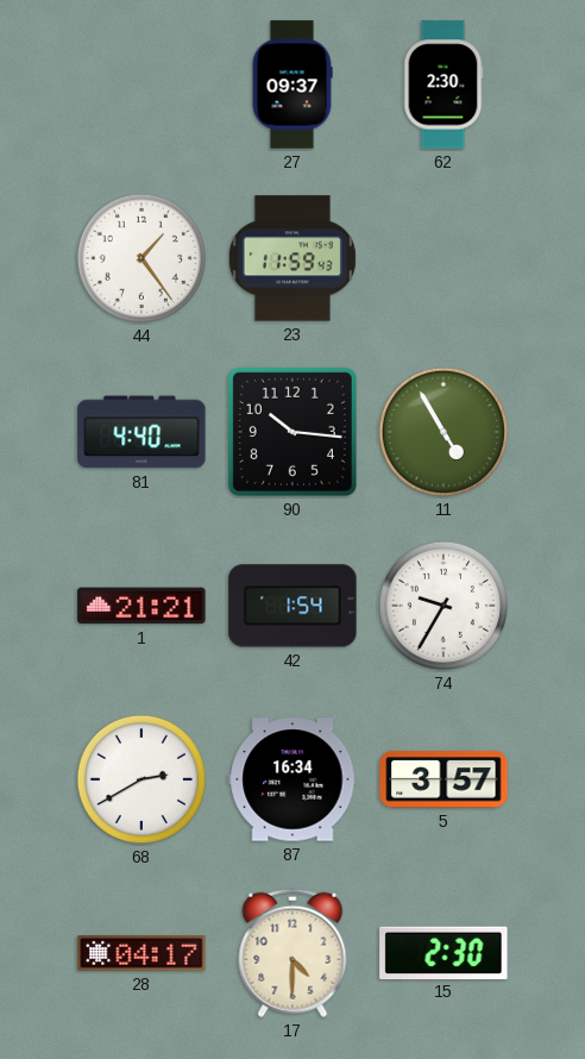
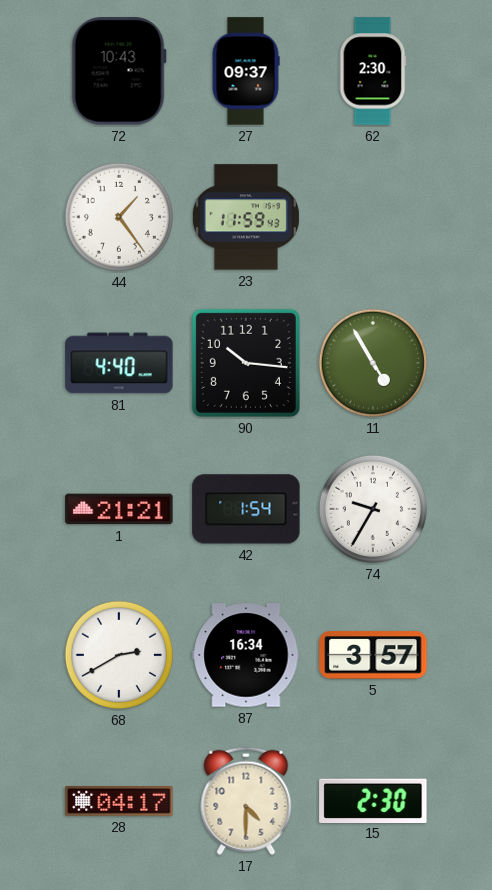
72: none -> 10:43 (119, 71)
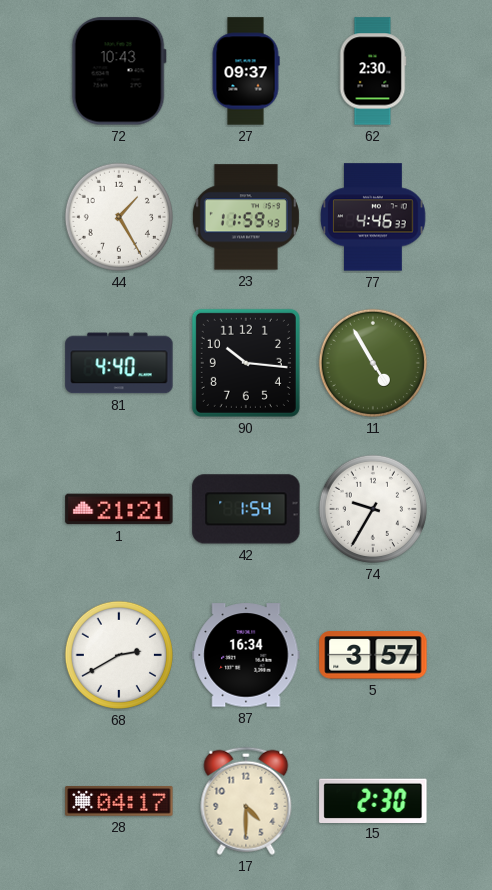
44: 1:24 -> 1:25 (119, 217)
77: none -> 4:46 (373, 217)
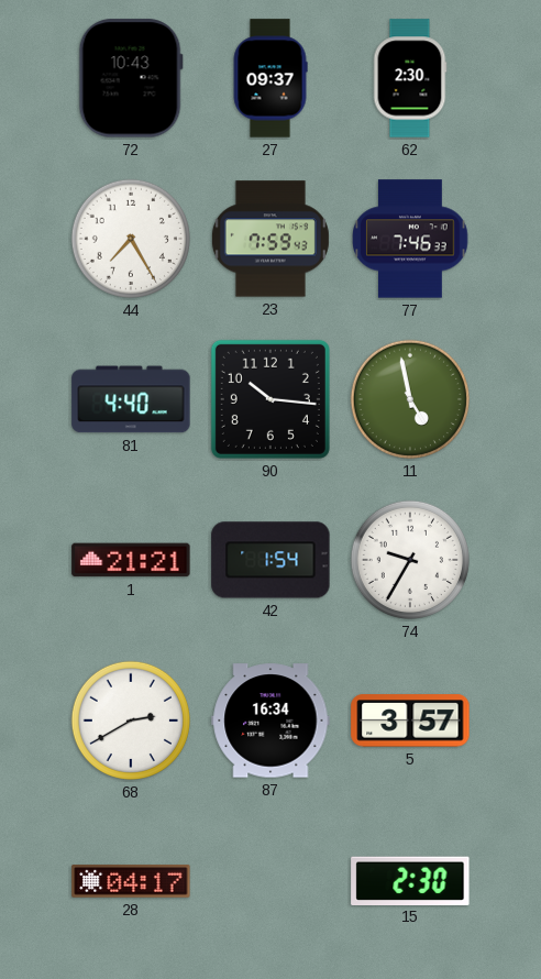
44: 1:25 -> 7:25 (131, 239)
23: 11:59 -> 7:59 (270, 239)
77: 4:46 -> 7:46 (410, 239)
11: 4:55 -> 4:58 (410, 399)
17: 4:30 -> none (246, 801)
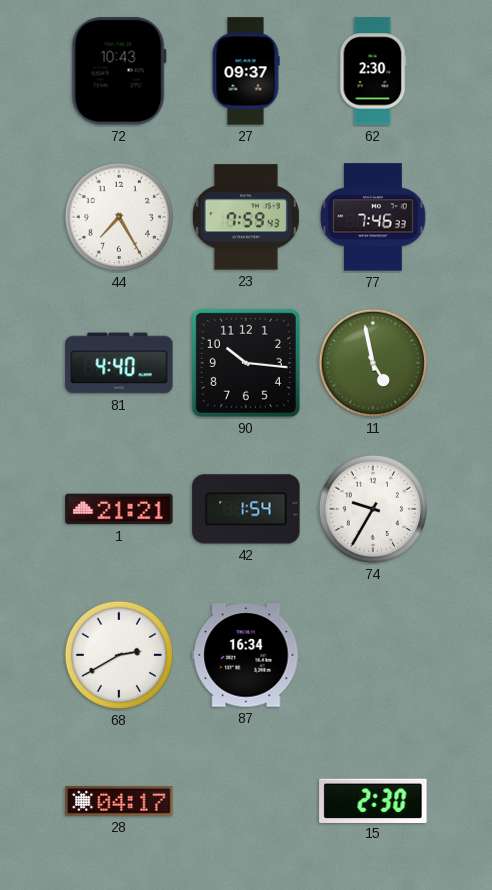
5: 3:57 -> none (410, 721)
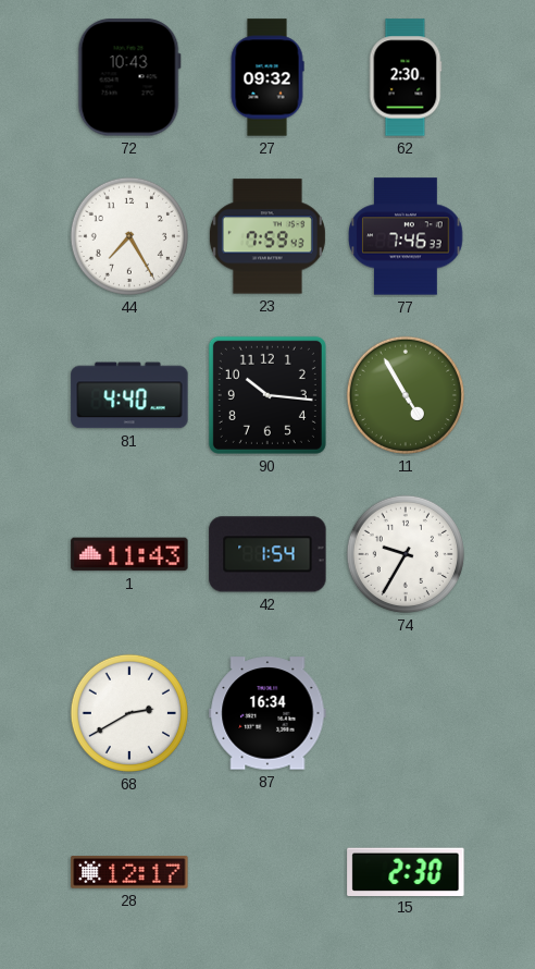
27: 09:37 -> 09:32 (267, 77)
11: 4:58 -> 4:55 (406, 395)
1: 21:21 -> 11:43 (129, 554)
28: 04:17 -> 12:17 (129, 873)
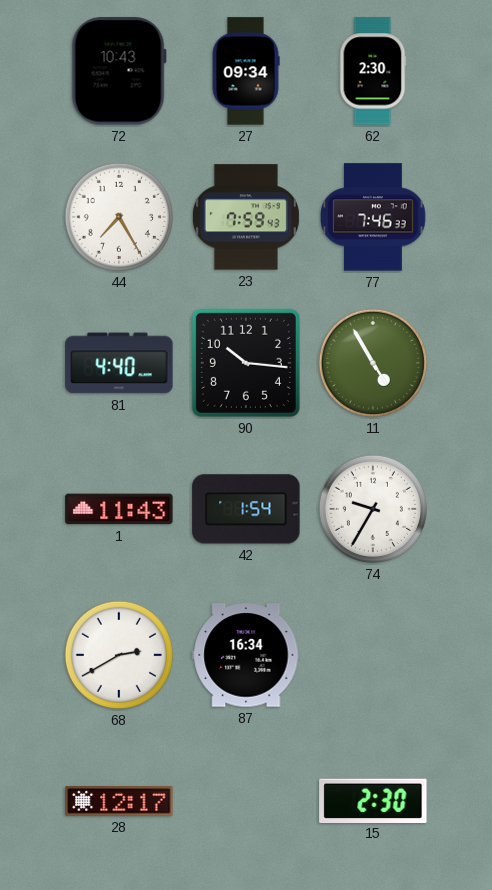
27: 09:32 -> 09:34 (246, 71)
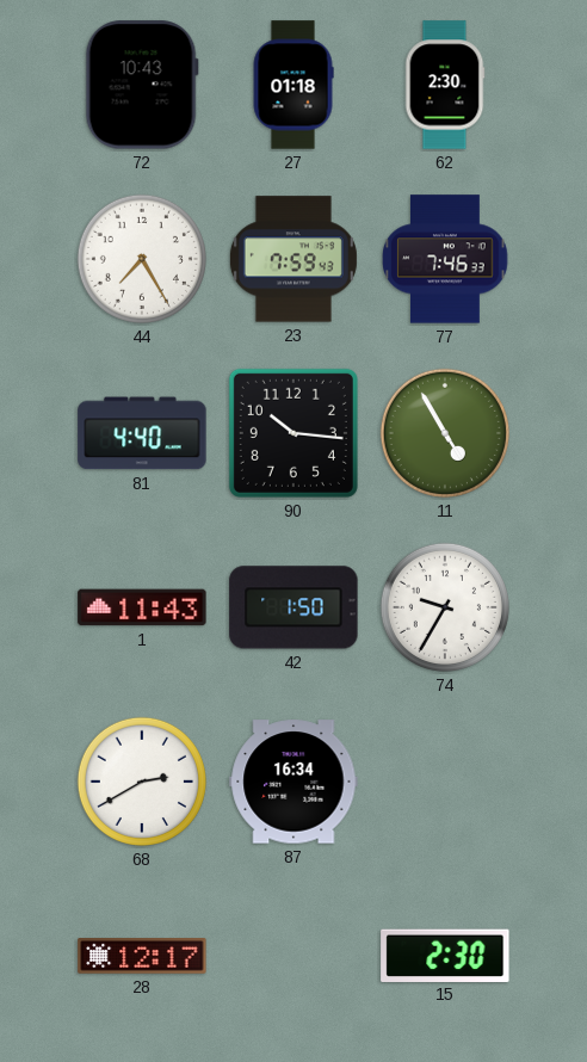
27: 09:34 -> 01:18 (293, 85)
42: 1:54 -> 1:50 (293, 607)
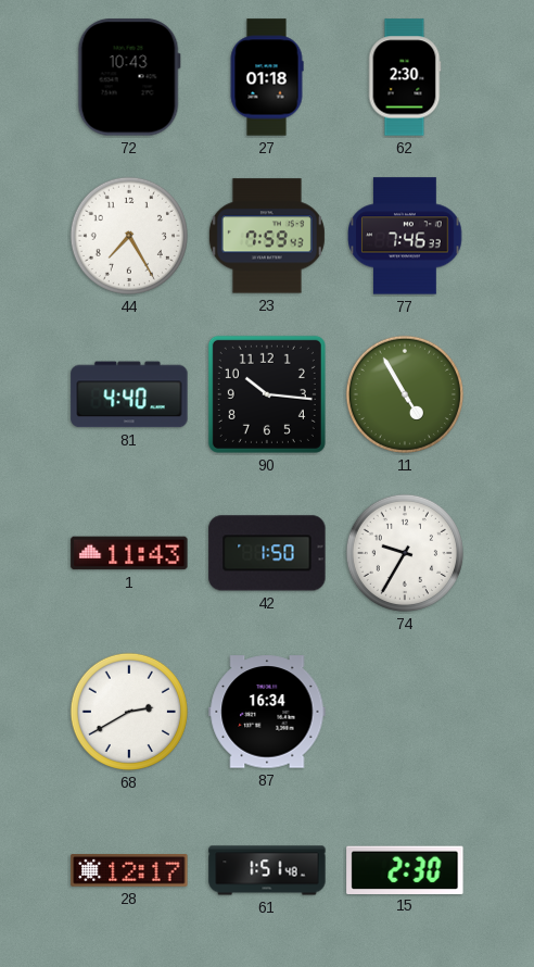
61: none -> 1:51 (267, 870)
